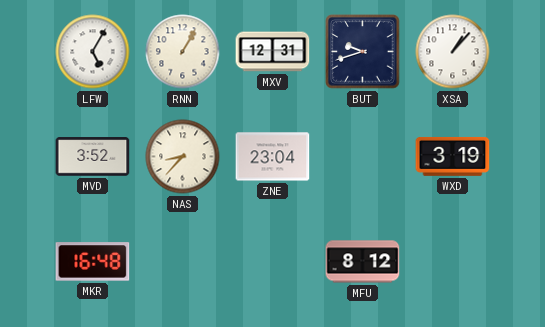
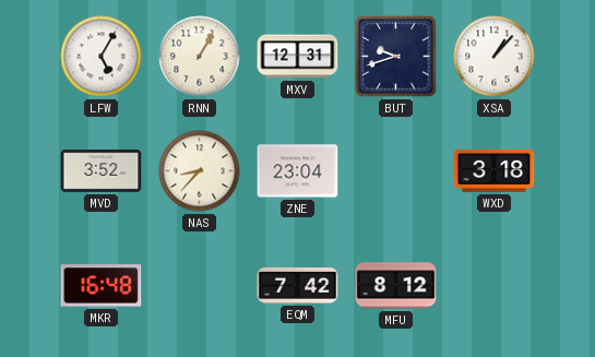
WXD: 3:19 -> 3:18 (495, 170)
EQM: none -> 7:42 (298, 285)
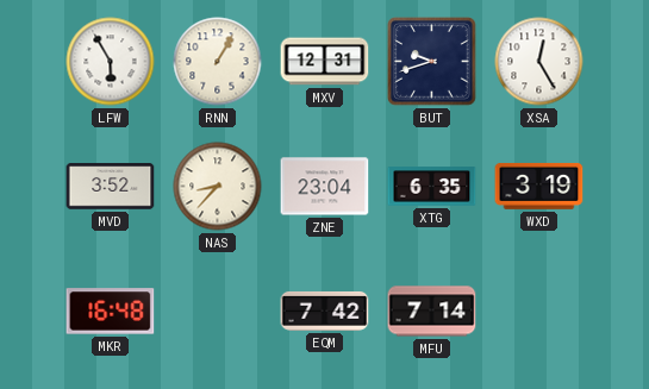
LFW: 5:05 -> 5:55 (111, 62)
XSA: 1:07 -> 12:25 (539, 62)
XTG: none -> 6:35 (432, 187)
WXD: 3:18 -> 3:19 (539, 186)
MFU: 8:12 -> 7:14 (432, 312)
